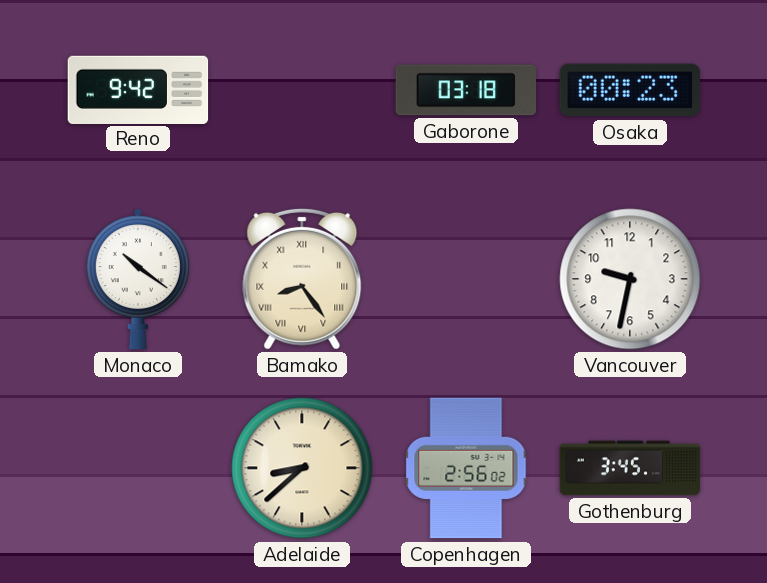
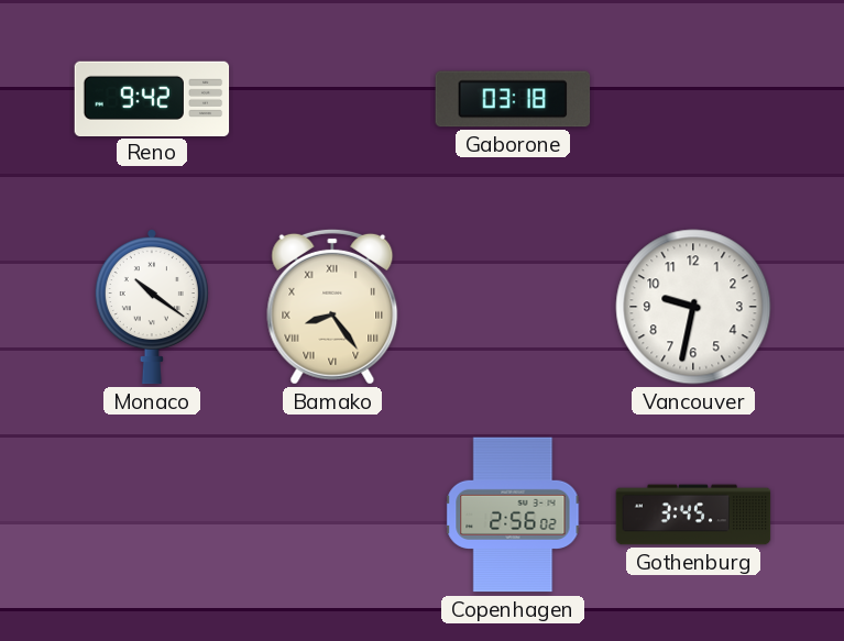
Osaka: 00:23 -> none (630, 90)
Adelaide: 8:38 -> none (302, 468)
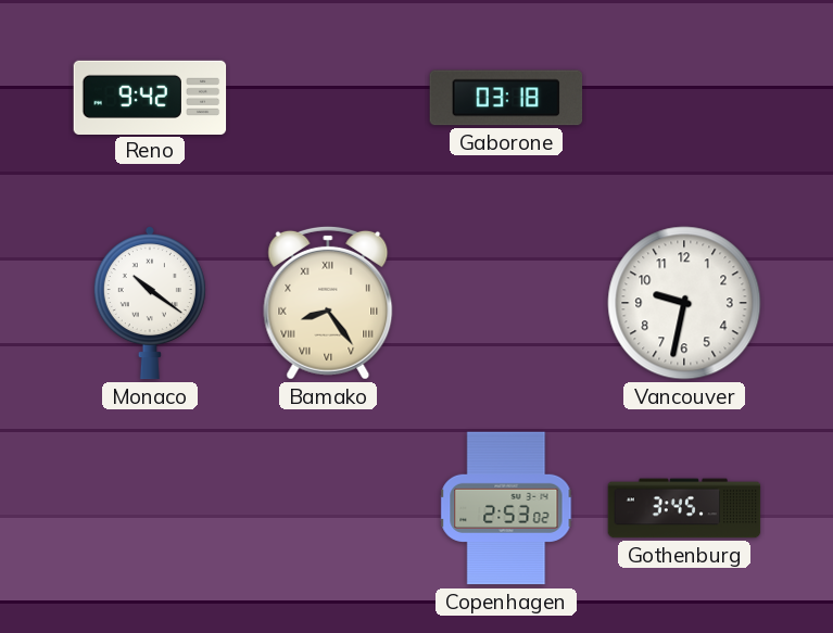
Copenhagen: 2:56 -> 2:53 (506, 508)
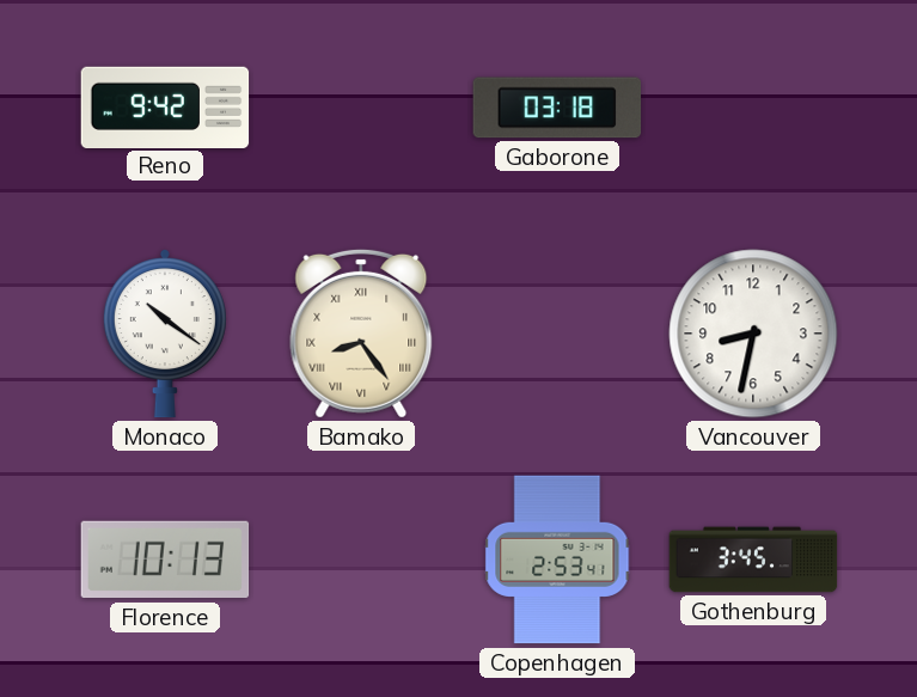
Vancouver: 9:32 -> 8:32 (753, 334)
Florence: none -> 10:13 (165, 560)
Copenhagen: 2:53:02 -> 2:53:41 (557, 560)
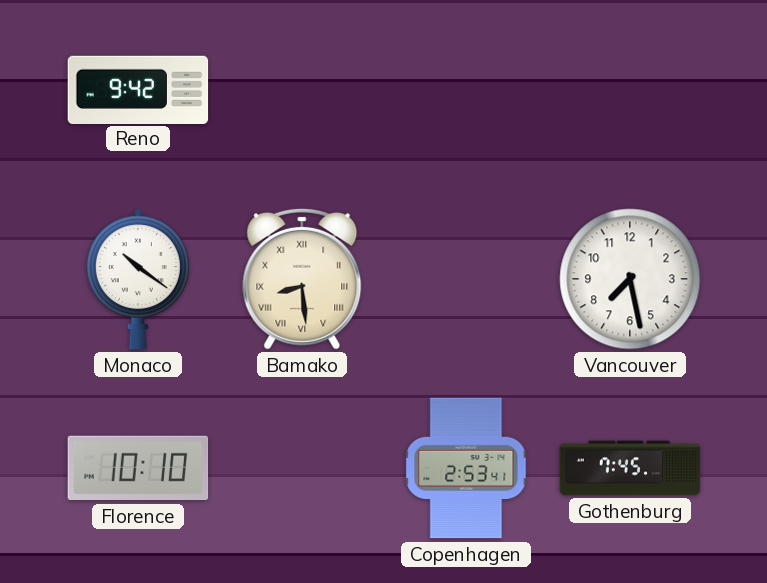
Gaborone: 03:18 -> none (557, 108)
Bamako: 8:24 -> 8:29 (302, 279)
Vancouver: 8:32 -> 7:28 (630, 279)
Florence: 10:13 -> 10:10 (138, 468)
Gothenburg: 3:45 -> 7:45 (630, 468)
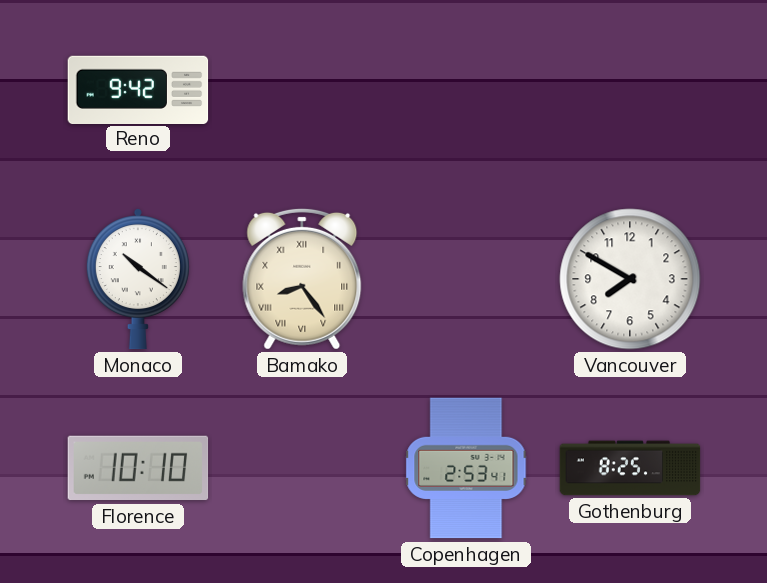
Bamako: 8:29 -> 8:24 (302, 279)
Vancouver: 7:28 -> 7:50 (630, 279)
Gothenburg: 7:45 -> 8:25 (630, 468)
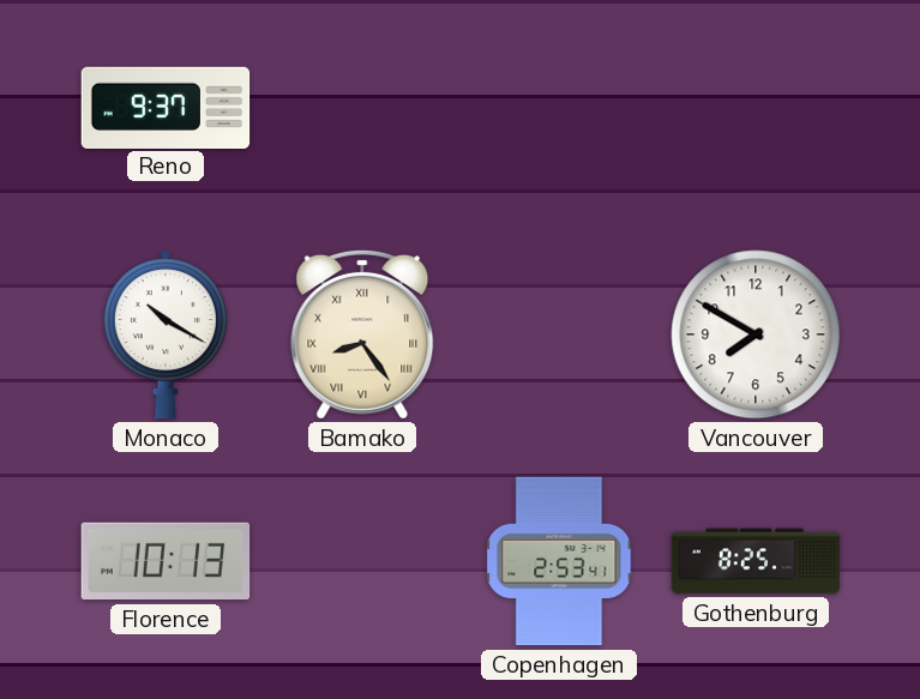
Reno: 9:42 -> 9:37 (166, 107)
Monaco: 10:21 -> 10:20 (166, 336)
Florence: 10:10 -> 10:13 (166, 561)
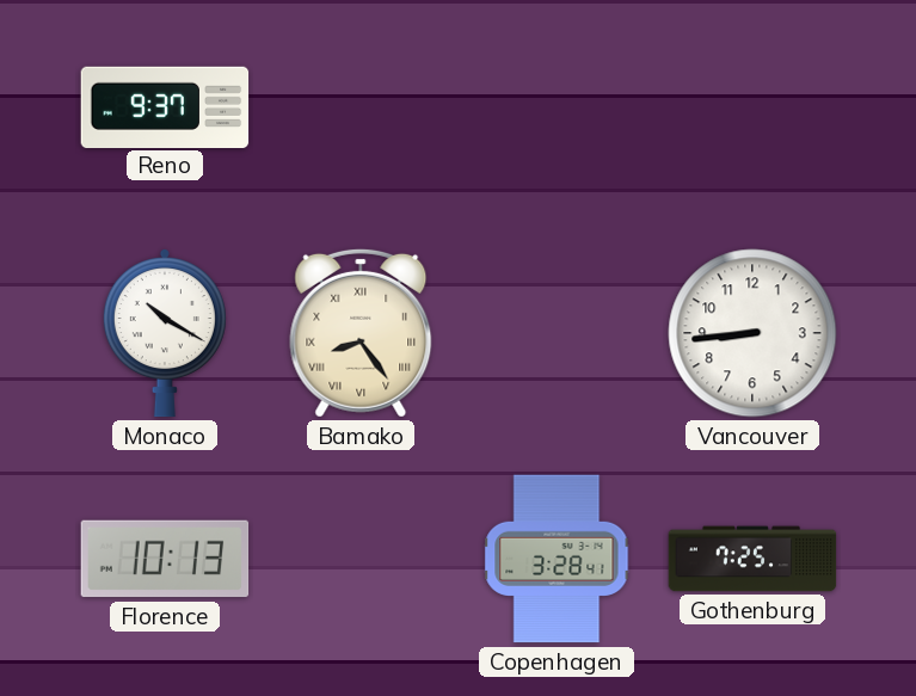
Vancouver: 7:50 -> 8:44 (752, 333)
Copenhagen: 2:53 -> 3:28 (557, 559)
Gothenburg: 8:25 -> 7:25 (752, 559)
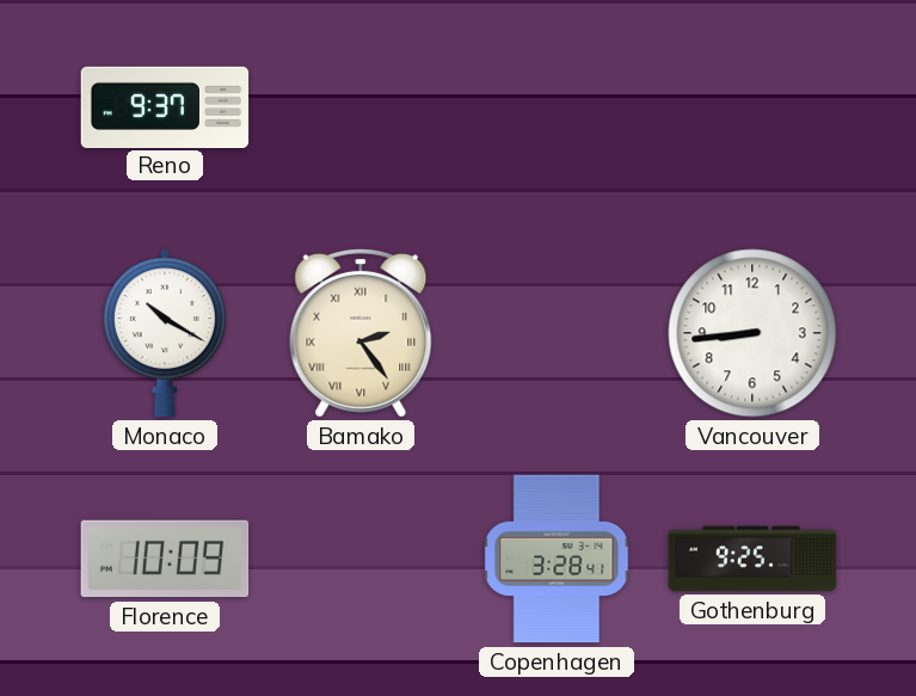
Bamako: 8:24 -> 2:24 (361, 333)
Florence: 10:13 -> 10:09 (165, 559)
Gothenburg: 7:25 -> 9:25 (752, 559)
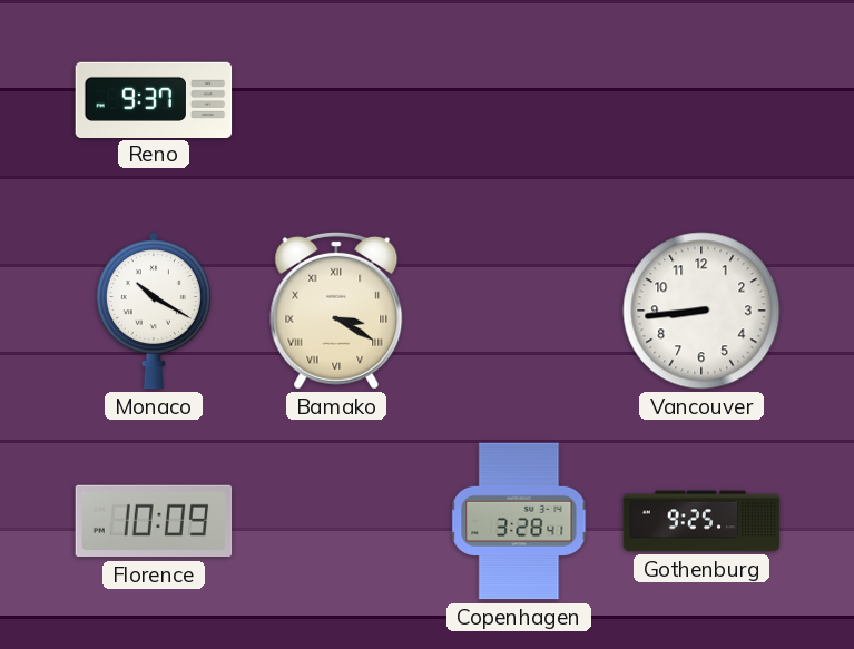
Bamako: 2:24 -> 3:20 (336, 311)
